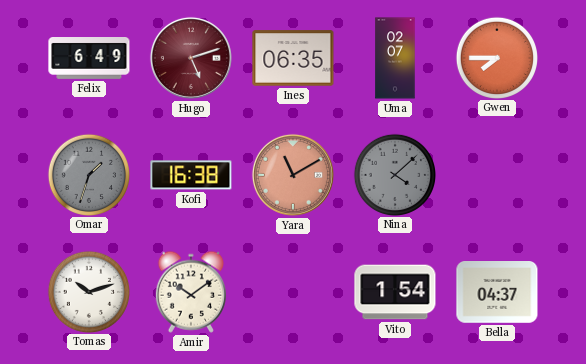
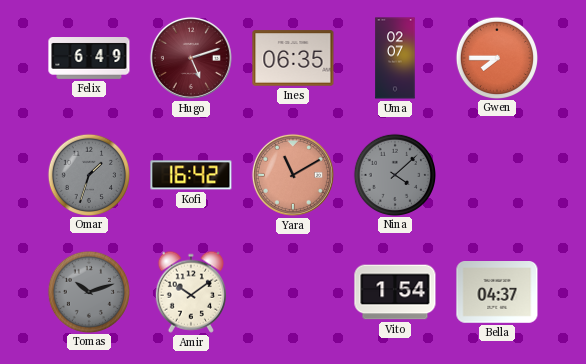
Kofi: 16:38 -> 16:42 (191, 175)
Tomas dial: white -> grey (88, 291)
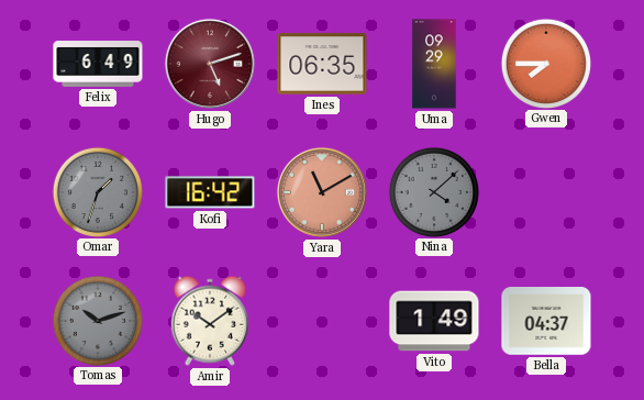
Uma: 02:07 -> 09:29 (434, 64)
Vito: 1:54 -> 1:49 (434, 321)
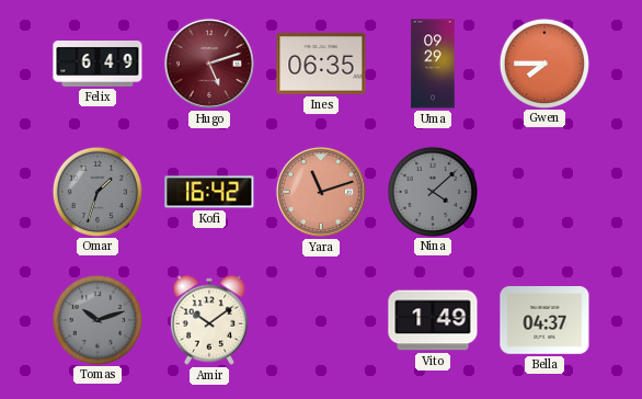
Yara: 11:10 -> 11:12 (321, 192)
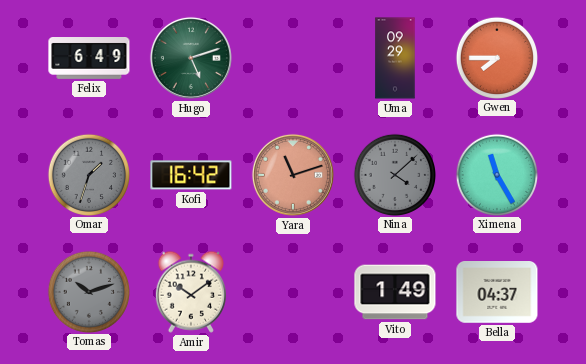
Hugo dial: burgundy -> green (191, 58)
Ines: 06:35 -> none (321, 64)
Ximena: none -> 11:25 (496, 174)
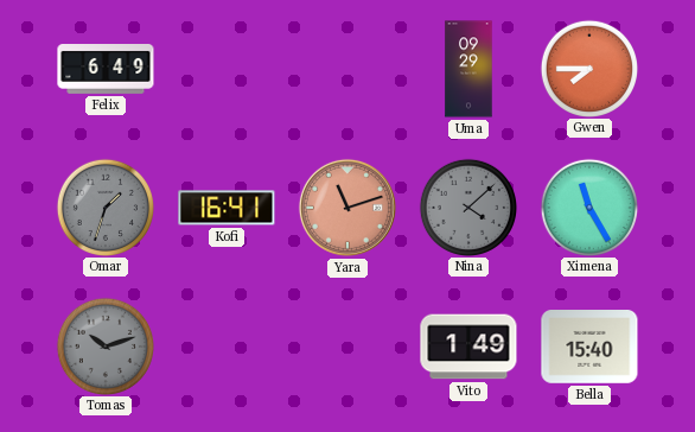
Hugo: 5:12 -> none (191, 58)
Kofi: 16:42 -> 16:41 (227, 208)
Amir: 10:09 -> none (191, 292)
Bella: 04:37 -> 15:40 (589, 347)
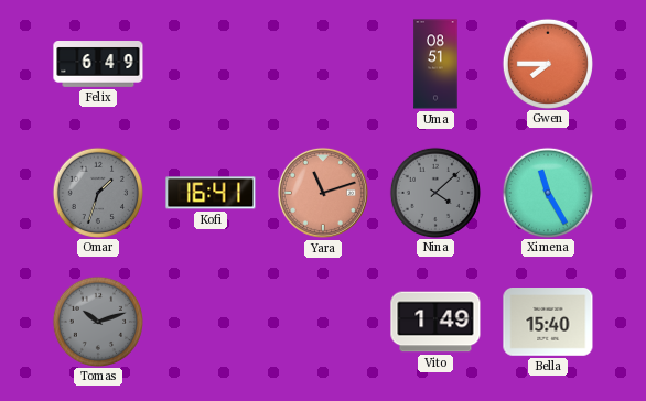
Uma: 09:29 -> 08:51 (435, 64)
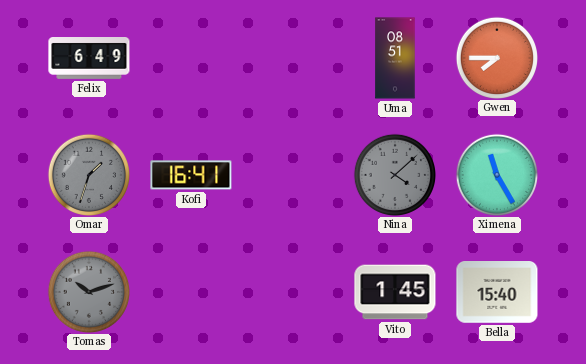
Yara: 11:12 -> none (323, 193)
Vito: 1:49 -> 1:45 (395, 292)
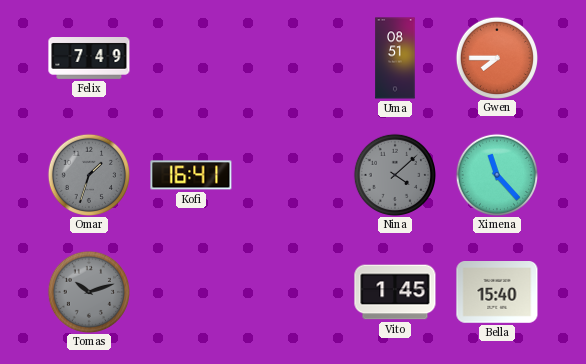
Felix: 6:49 -> 7:49 (89, 59)
Ximena: 11:25 -> 11:23 (496, 174)
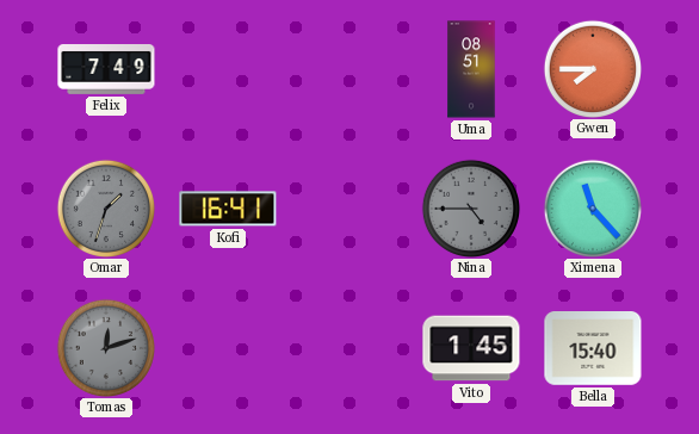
Nina: 4:08 -> 4:45 (470, 207)
Tomas: 10:12 -> 12:12 (105, 347)
